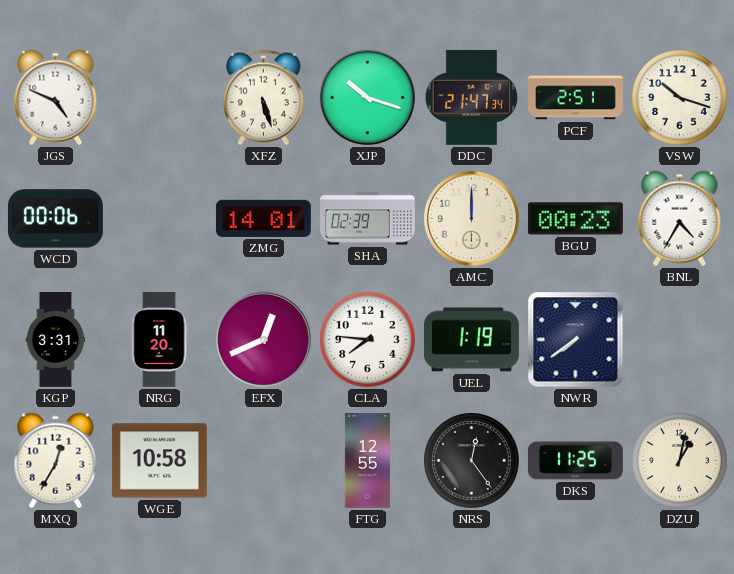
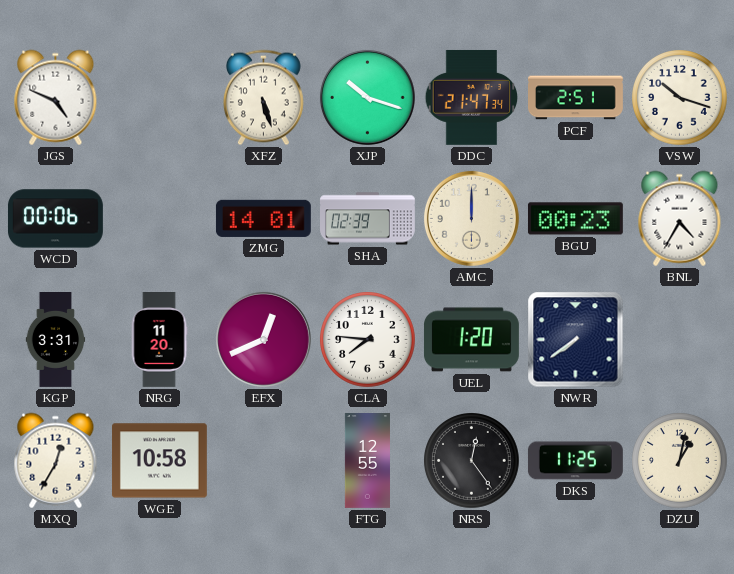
UEL: 1:19 -> 1:20 (471, 340)
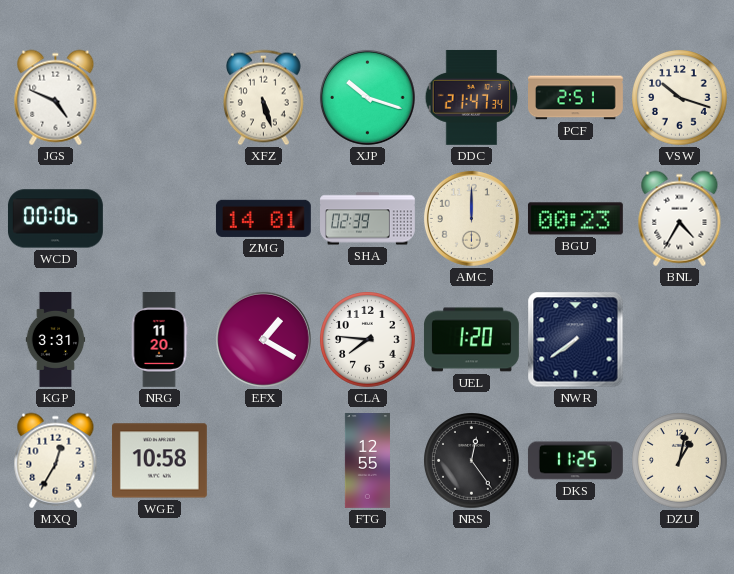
EFX: 12:41 -> 1:20 (263, 339)
